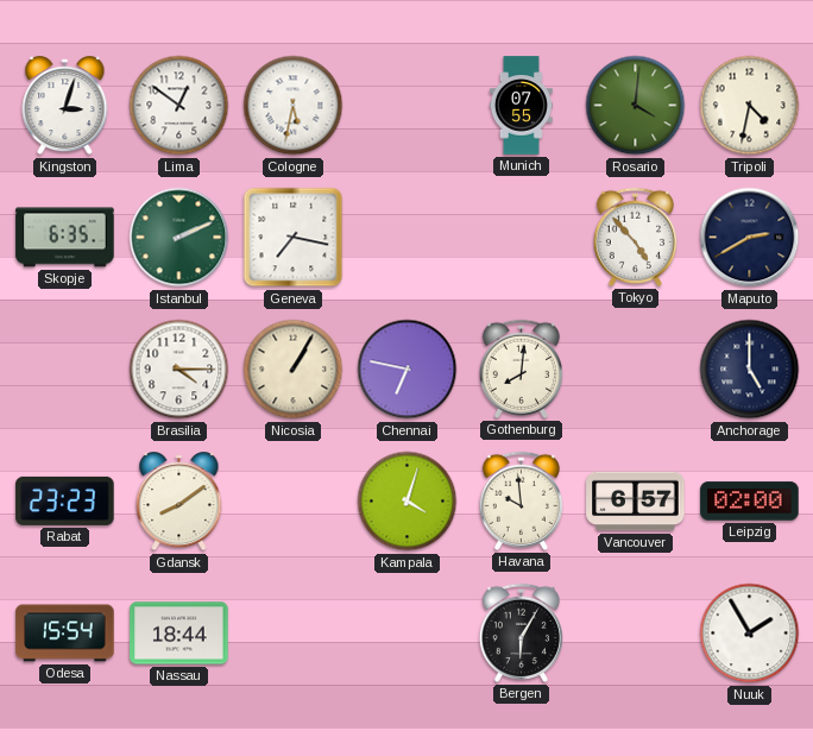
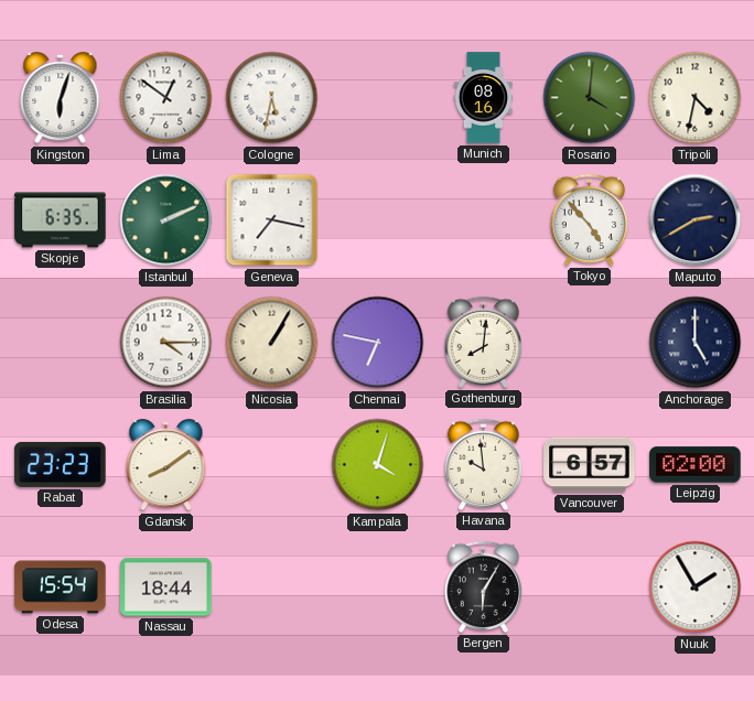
Kingston: 3:03 -> 6:03 (61, 98)
Munich: 07:55 -> 08:16 (483, 98)
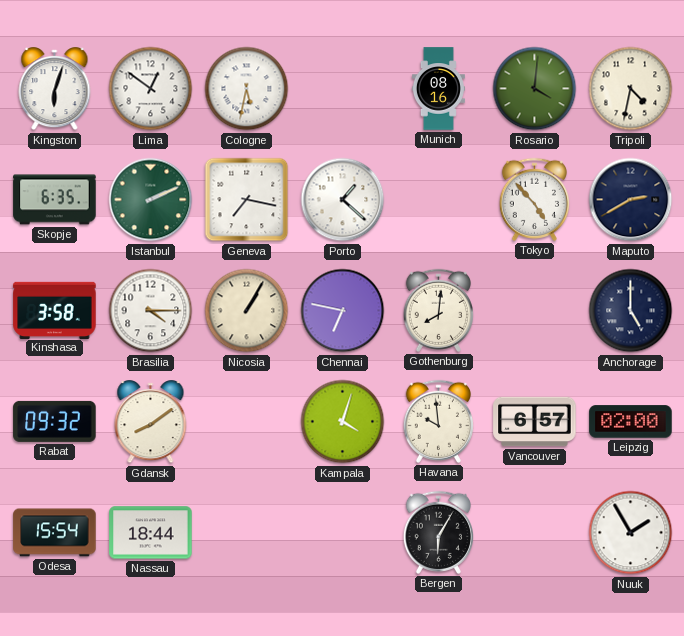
Porto: none -> 1:22 (343, 200)
Kinshasa: none -> 3:58 (55, 310)
Rabat: 23:23 -> 09:32 (55, 421)
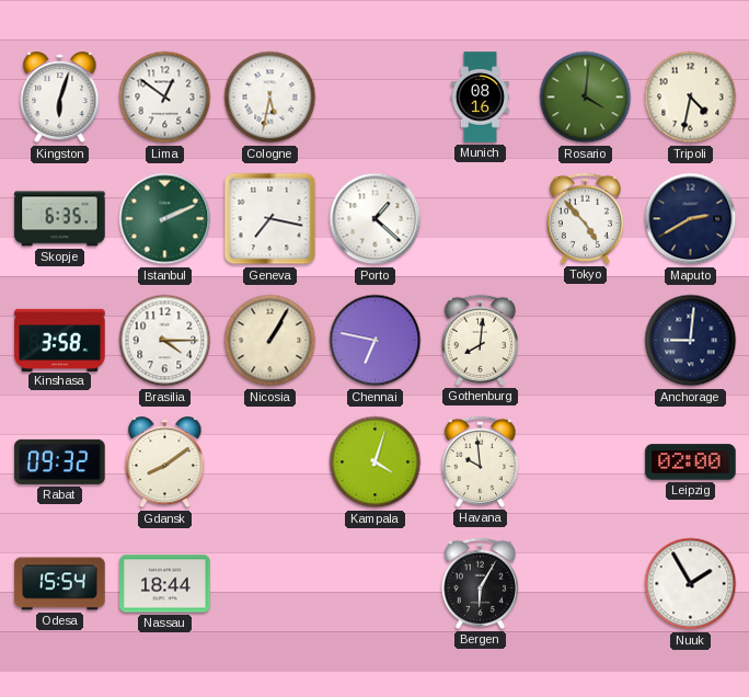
Anchorage: 5:00 -> 9:01 (691, 341)
Vancouver: 6:57 -> none (535, 422)
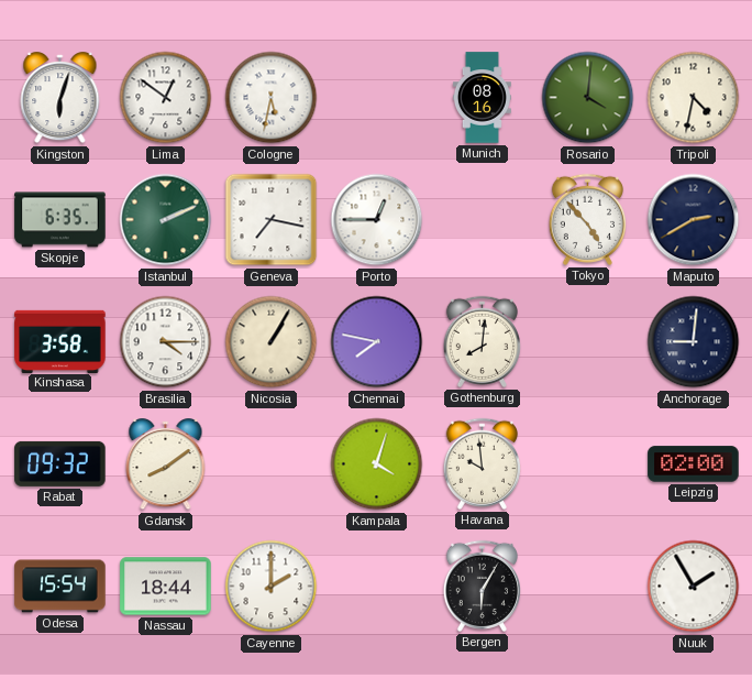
Porto: 1:22 -> 12:45 (377, 220)
Chennai: 6:47 -> 7:47 (377, 342)
Cayenne: none -> 2:00 (272, 587)
